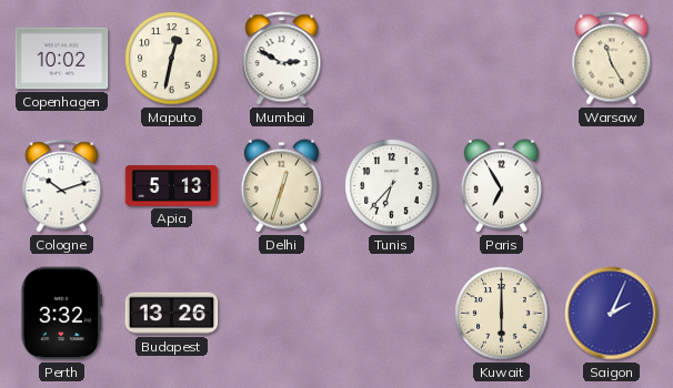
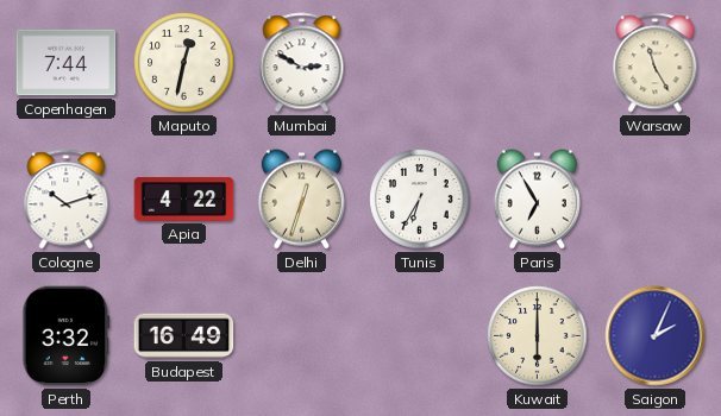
Copenhagen: 10:02 -> 7:44 (67, 63)
Apia: 5:13 -> 4:22 (184, 198)
Tunis: 6:37 -> 6:35 (420, 200)
Budapest: 13:26 -> 16:49 (184, 336)
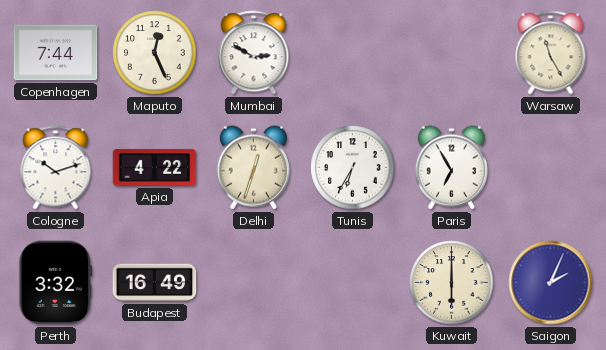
Maputo: 12:32 -> 12:26 (155, 53)
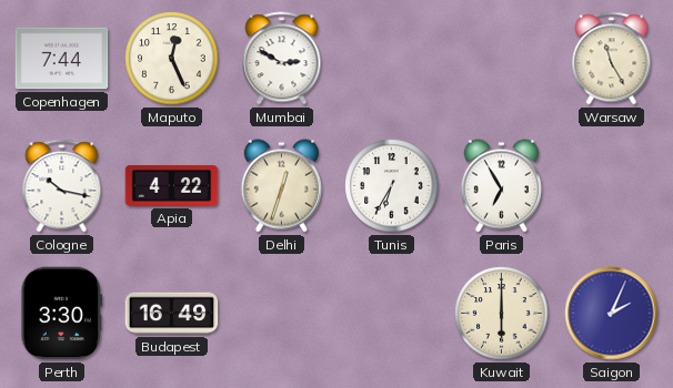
Cologne: 10:12 -> 10:17 (62, 186)
Perth: 3:32 -> 3:30 (62, 314)
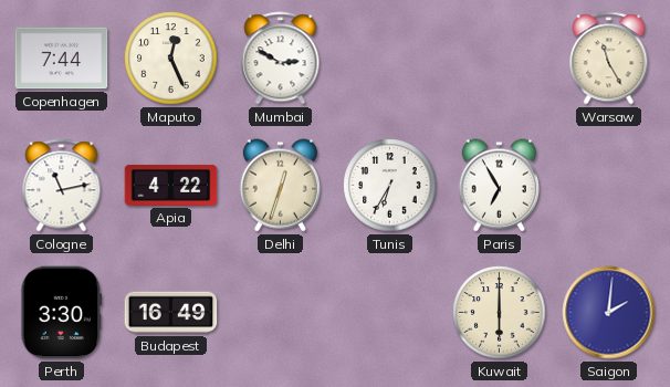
Cologne: 10:17 -> 11:13 (62, 186)
Saigon: 2:04 -> 2:01 (609, 313)
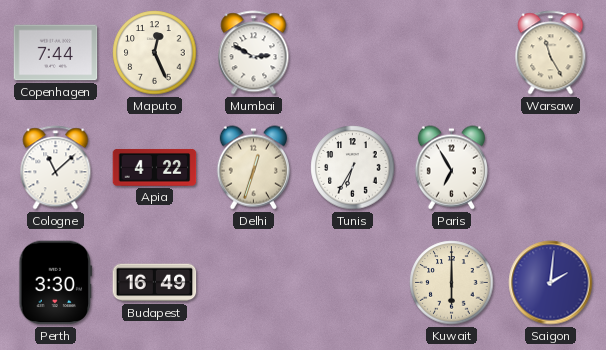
Cologne: 11:13 -> 11:08 (56, 168)
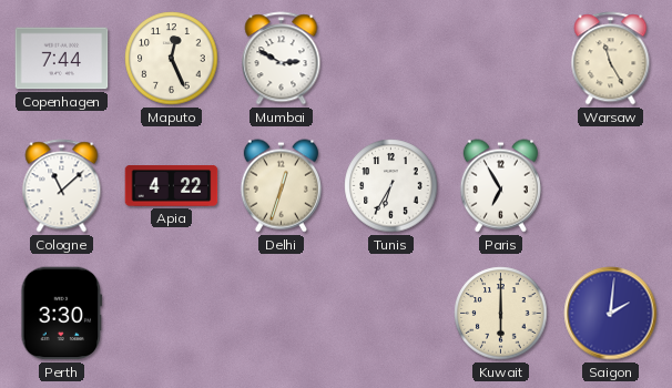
Budapest: 16:49 -> none (155, 283)
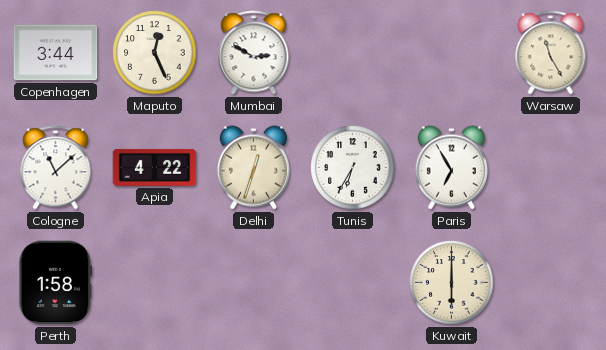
Copenhagen: 7:44 -> 3:44 (56, 53)
Perth: 3:30 -> 1:58 (56, 283)
Saigon: 2:01 -> none (611, 314)
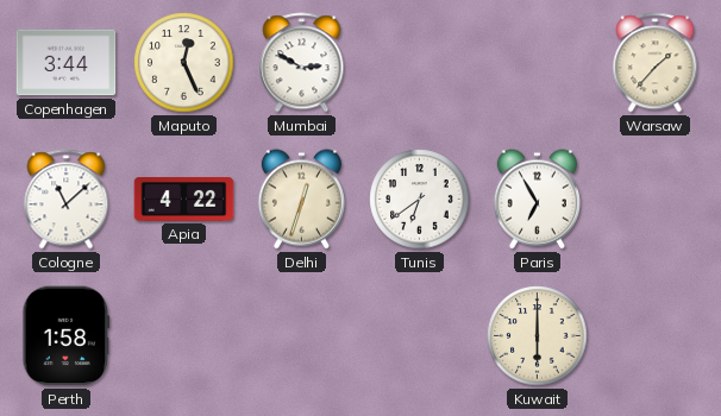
Warsaw: 11:25 -> 1:37 (656, 63)
Tunis: 6:35 -> 6:39 (420, 200)
